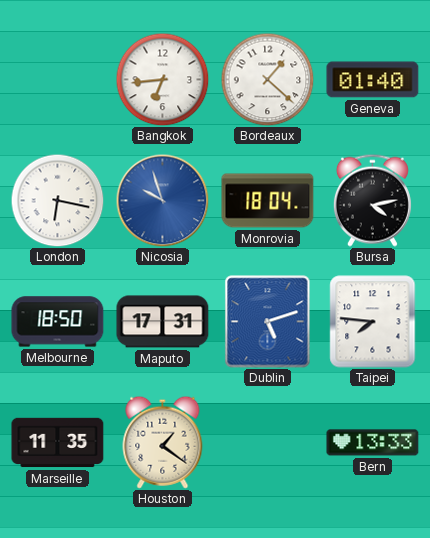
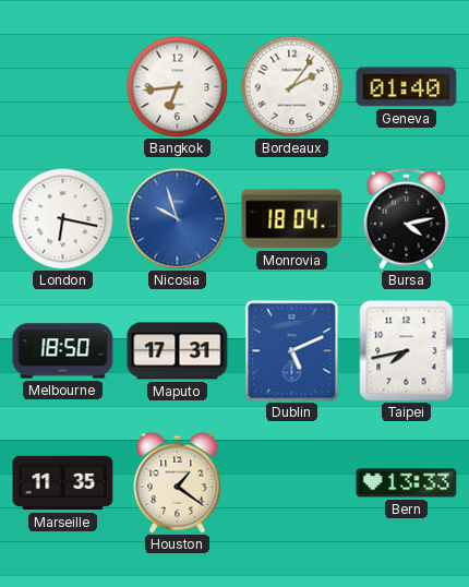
Bordeaux: 1:22 -> 2:06 (291, 86)
Dublin: 5:12 -> 5:11 (292, 351)
Taipei: 7:46 -> 7:43 (407, 351)
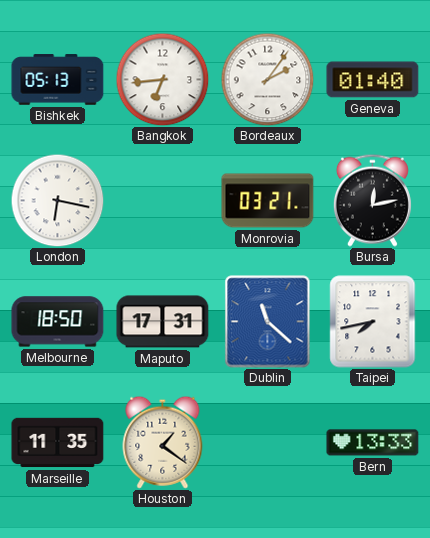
Bishkek: none -> 05:13 (58, 80)
Nicosia: 9:57 -> none (177, 218)
Monrovia: 18:04 -> 03:21 (268, 201)
Bursa: 4:13 -> 12:13 (372, 200)
Dublin: 5:11 -> 11:22 (268, 322)
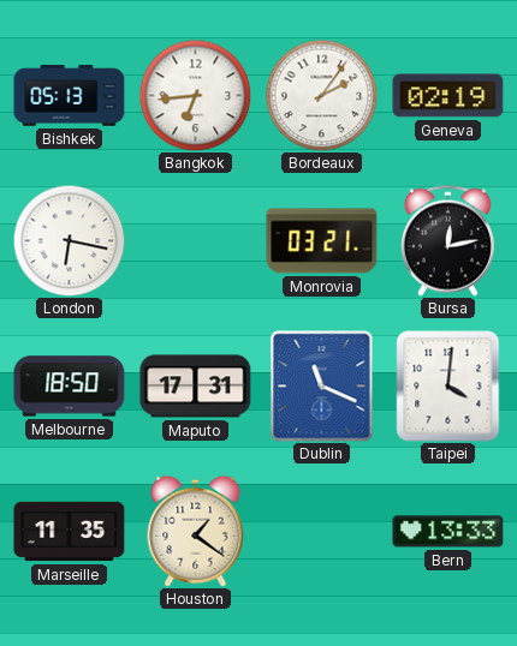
Geneva: 01:40 -> 02:19 (448, 96)
Dublin: 11:22 -> 11:19 (322, 387)
Taipei: 7:43 -> 4:01 (448, 387)
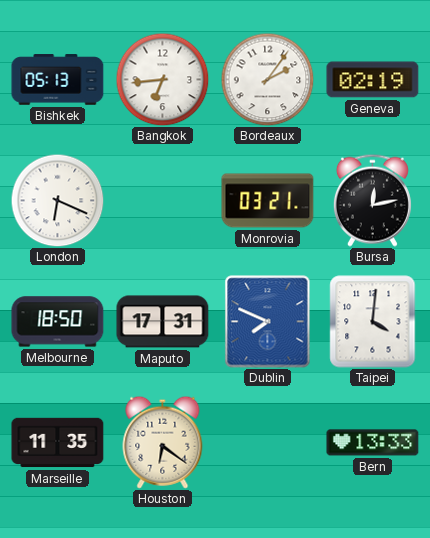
London: 6:17 -> 6:19 (57, 200)
Dublin: 11:19 -> 7:49 (268, 322)
Houston: 1:21 -> 6:21 (163, 442)
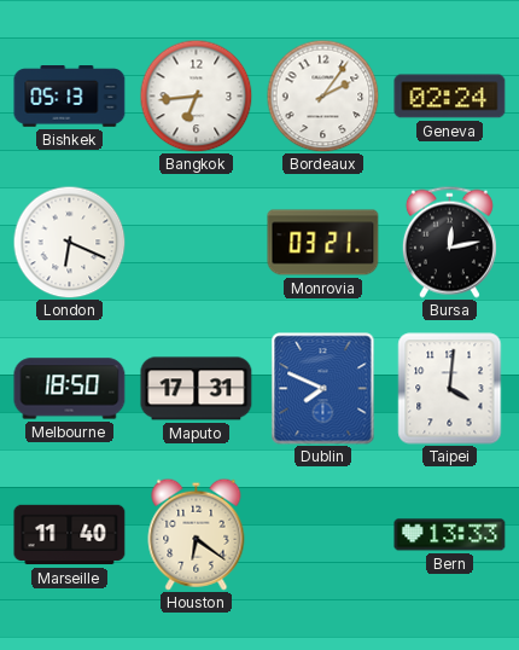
Geneva: 02:19 -> 02:24 (450, 97)
Marseille: 11:35 -> 11:40 (70, 535)
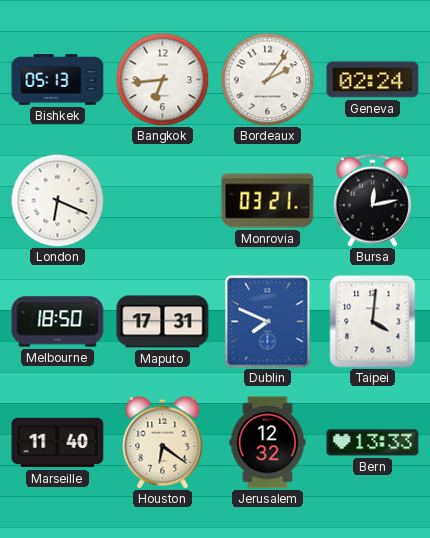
Jerusalem: none -> 12:32 (268, 443)
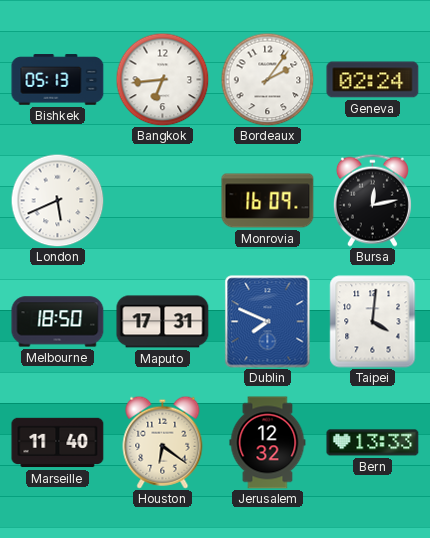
London: 6:19 -> 5:41 (57, 200)
Monrovia: 03:21 -> 16:09 (268, 201)
